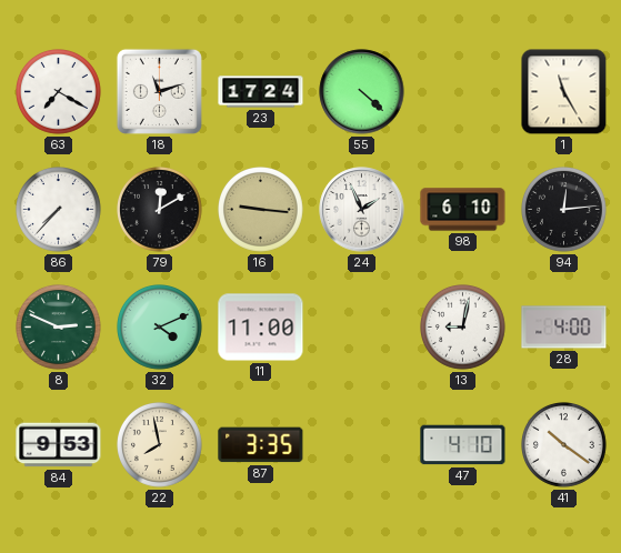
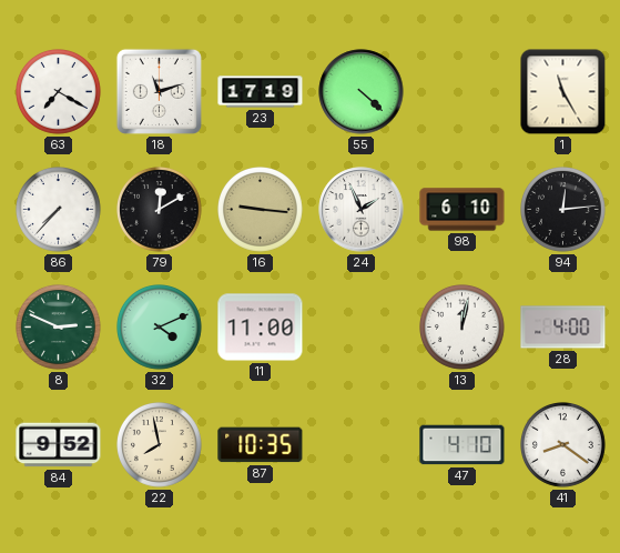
23: 17:24 -> 17:19 (261, 92)
13: 9:02 -> 12:02 (463, 328)
84: 9:53 -> 9:52 (59, 445)
87: 3:35 -> 10:35 (261, 445)
41: 10:21 -> 8:21 (563, 445)
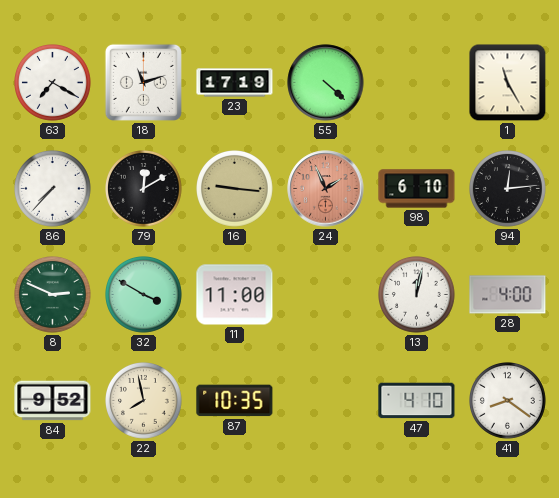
24 dial: white -> salmon (326, 189)
32: 4:11 -> 3:50 (144, 295)
